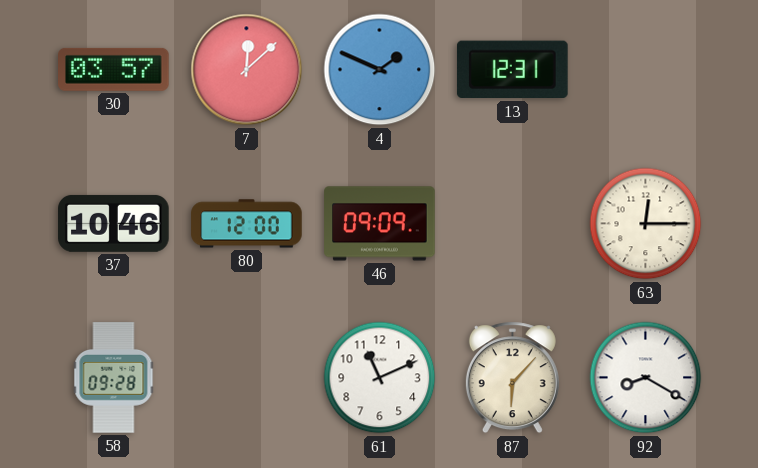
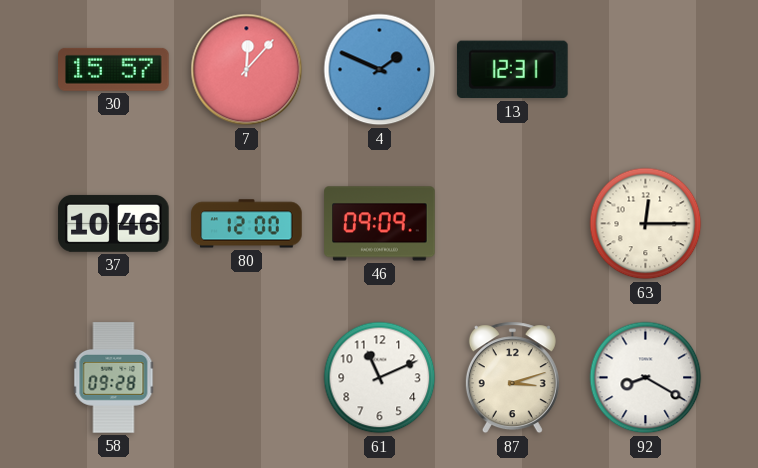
30: 03:57 -> 15:57 (114, 69)
7: 12:08 -> 12:07 (247, 70)
87: 6:07 -> 3:12 (512, 378)
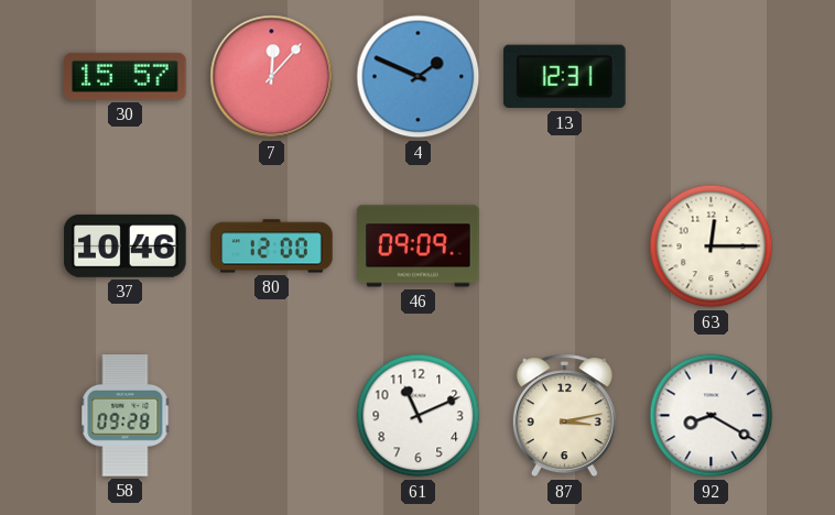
87: 3:12 -> 3:13 (564, 416)
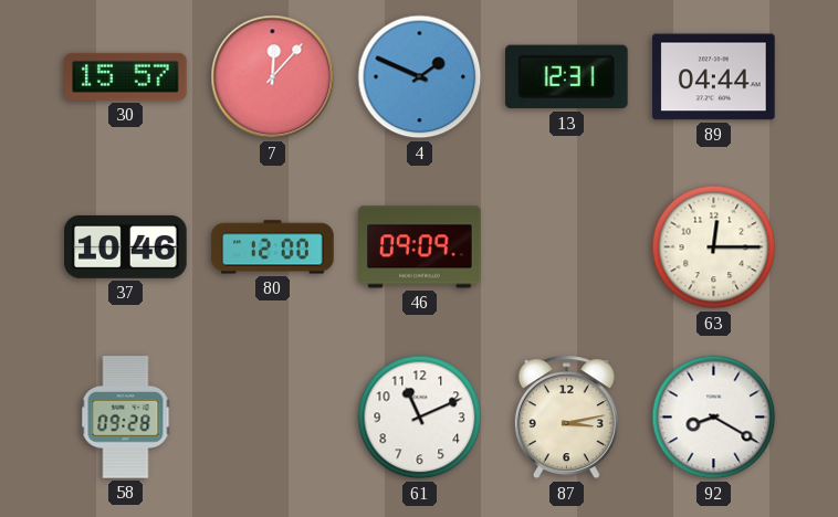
89: none -> 04:44 (714, 77)
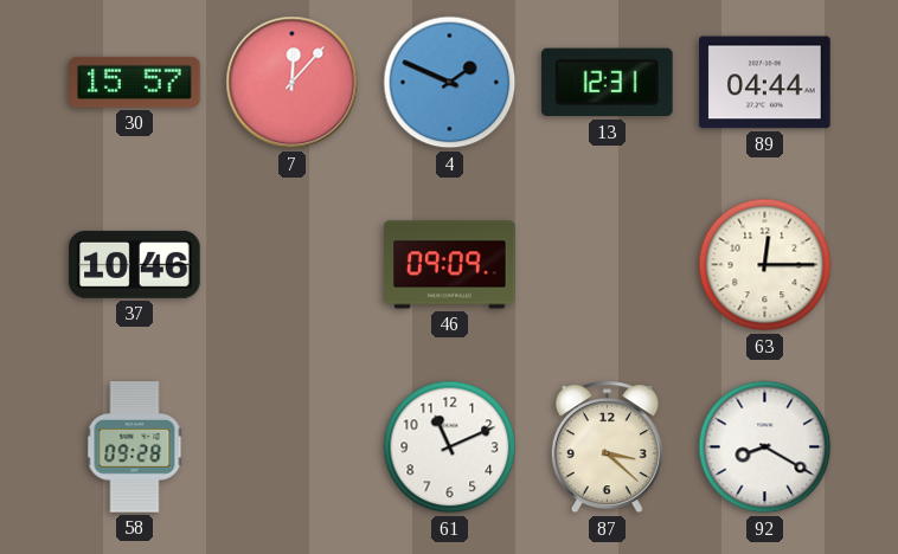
80: 12:00 -> none (273, 247)
87: 3:13 -> 3:22 (607, 447)
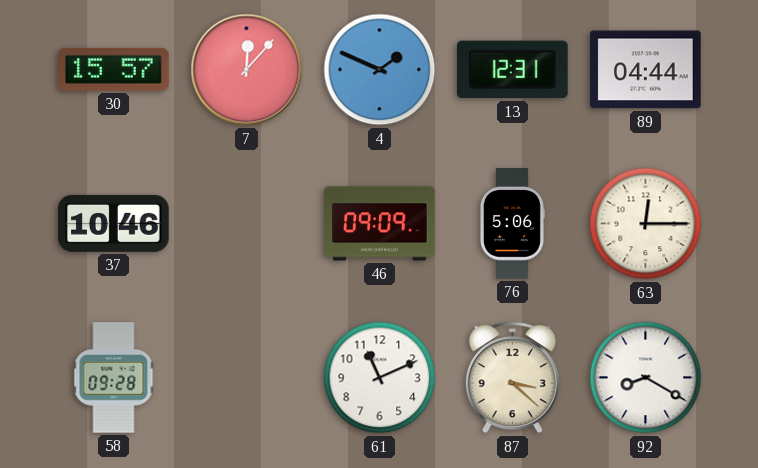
76: none -> 5:06 (513, 224)
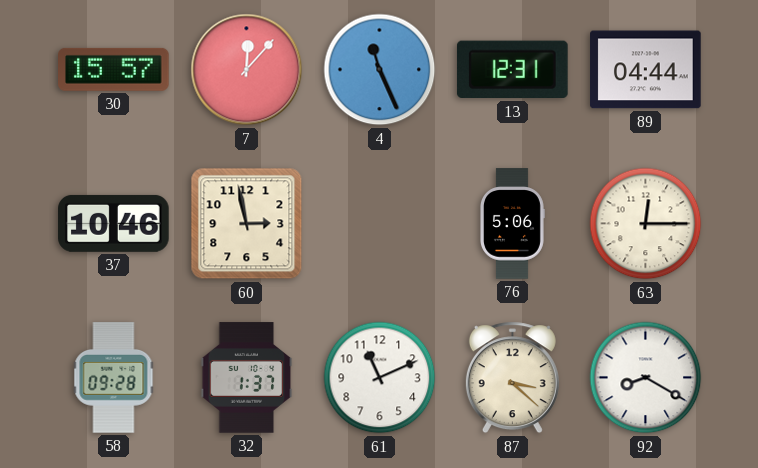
4: 1:49 -> 11:26 (380, 70)
60: none -> 2:58 (247, 224)
46: 09:09 -> none (380, 224)
32: none -> 1:37 (247, 378)
